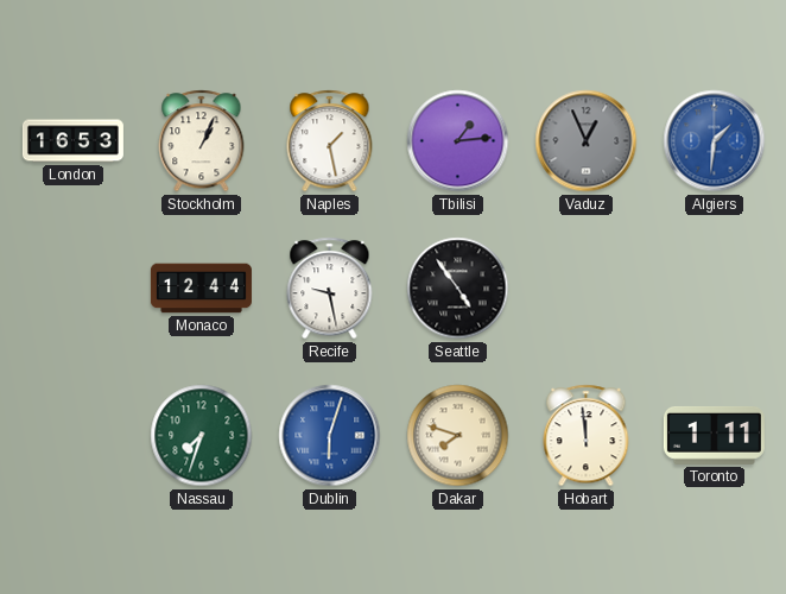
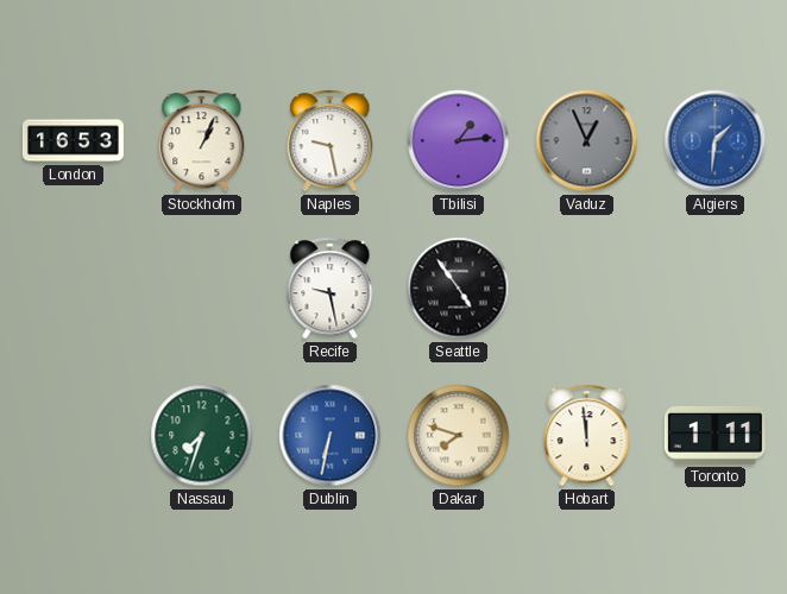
Naples: 1:28 -> 9:28 (330, 141)
Monaco: 12:44 -> none (201, 289)
Dublin: 6:03 -> 6:32 (330, 436)
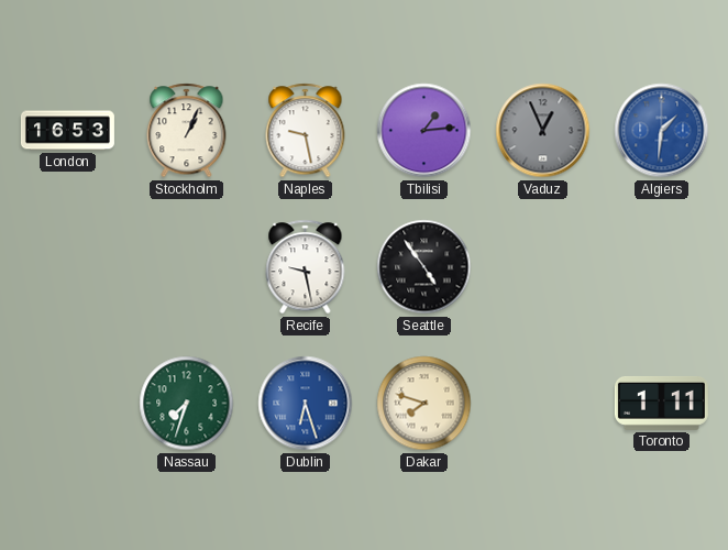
Dublin: 6:32 -> 6:27 (306, 404)
Hobart: 11:59 -> none (587, 436)
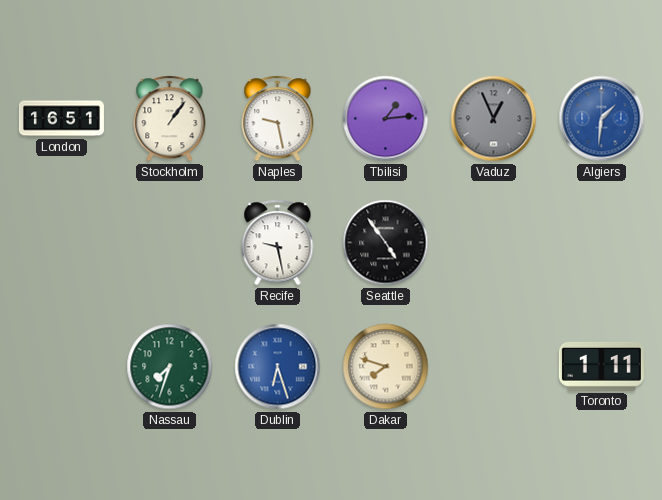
London: 16:53 -> 16:51 (61, 119)
Stockholm: 1:04 -> 1:06 (170, 119)
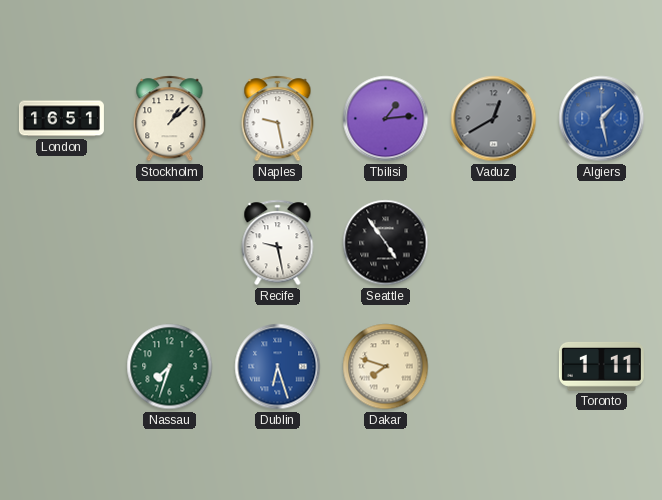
Stockholm: 1:06 -> 1:08 (170, 119)
Vaduz: 12:56 -> 12:40 (494, 119)
Algiers: 1:31 -> 1:28 (602, 119)
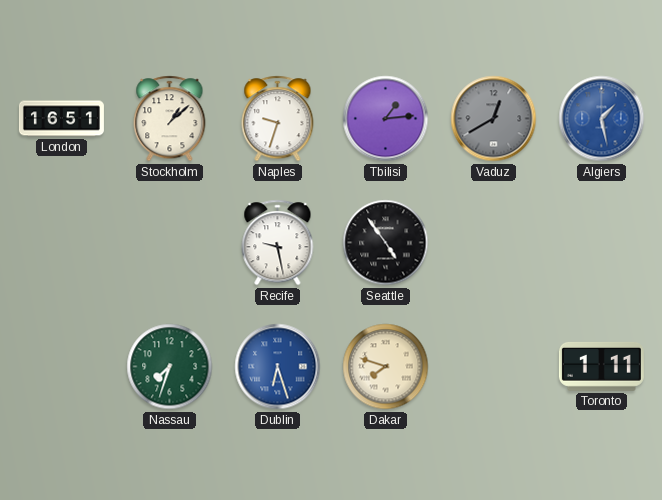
Naples: 9:28 -> 9:33 (278, 119)
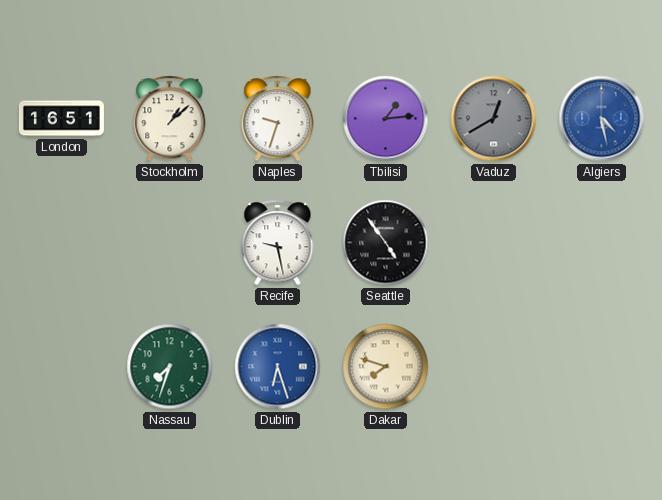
Algiers: 1:28 -> 4:28 (602, 119)
Toronto: 1:11 -> none (601, 366)
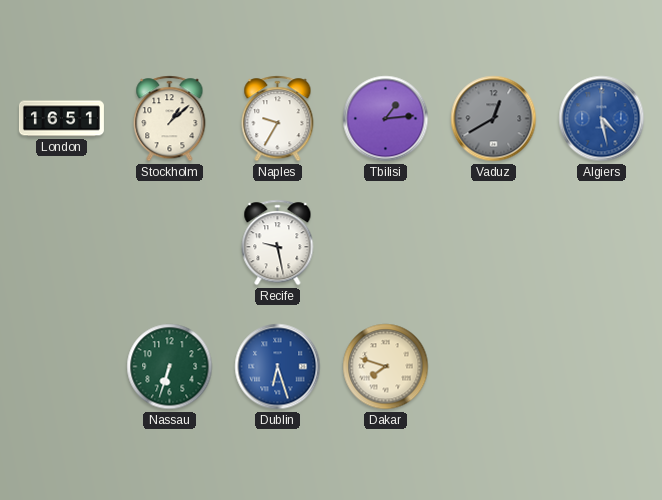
Naples: 9:33 -> 9:35 (278, 119)
Seattle: 4:54 -> none (386, 243)
Nassau: 7:33 -> 6:33 (170, 367)
